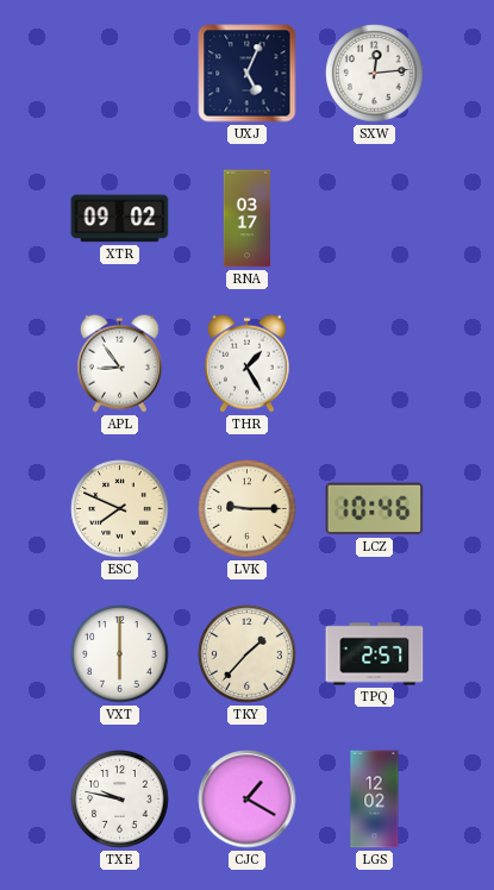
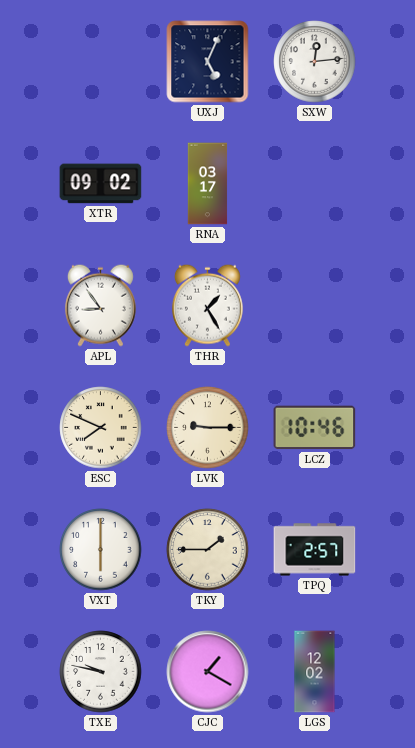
TKY: 1:37 -> 1:45 (208, 550)
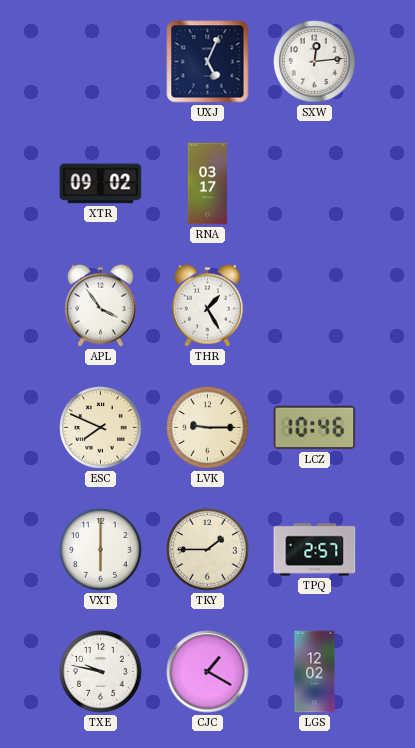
APL: 8:54 -> 3:54 (100, 305)
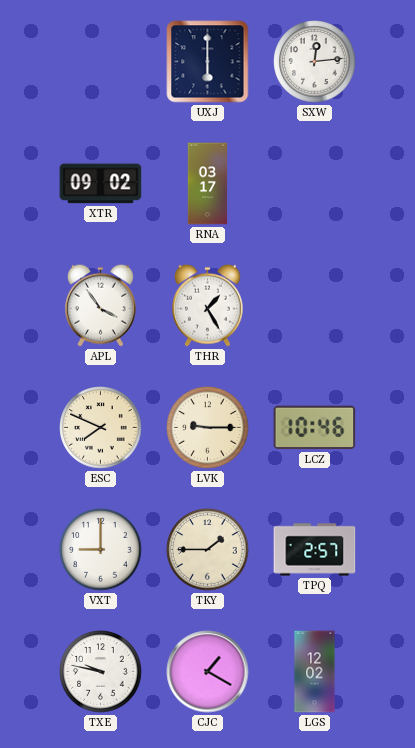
UXJ: 5:04 -> 6:00 (208, 62)
VXT: 6:00 -> 9:00 (101, 550)
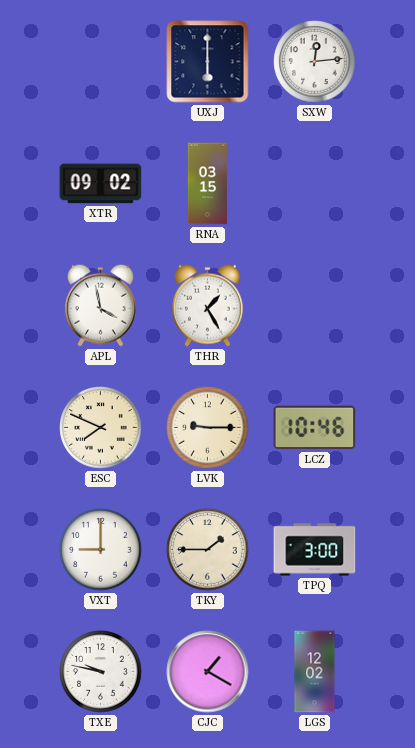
RNA: 03:17 -> 03:15 (208, 184)
APL: 3:54 -> 3:58 (100, 305)
TPQ: 2:57 -> 3:00 (315, 550)
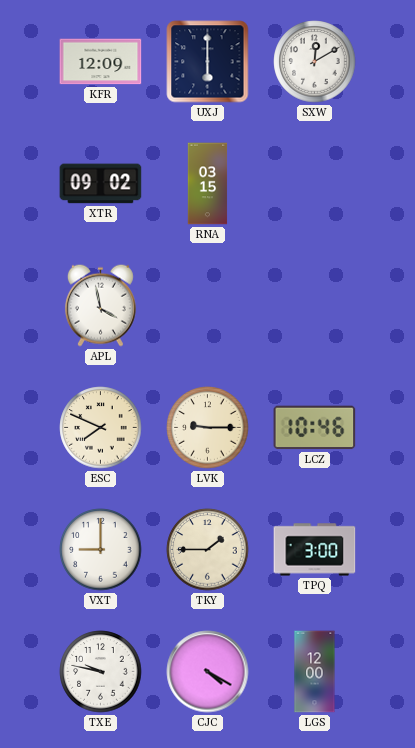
KFR: none -> 12:09 (101, 62)
SXW: 12:14 -> 12:10 (315, 62)
THR: 1:25 -> none (207, 305)
CJC: 1:20 -> 4:20 (208, 672)
LGS: 12:02 -> 12:00 (315, 672)
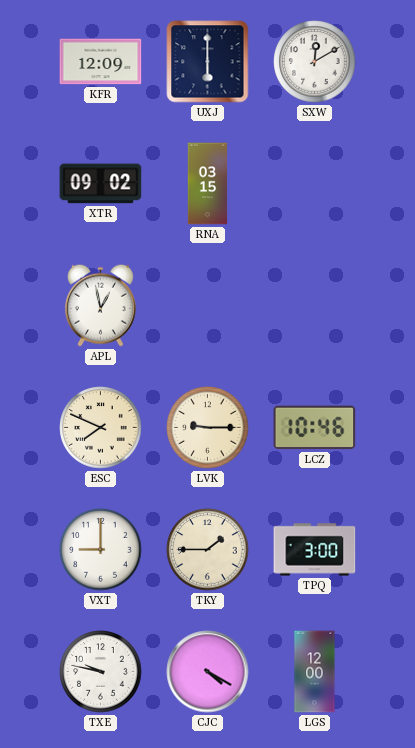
APL: 3:58 -> 12:58 (100, 305)
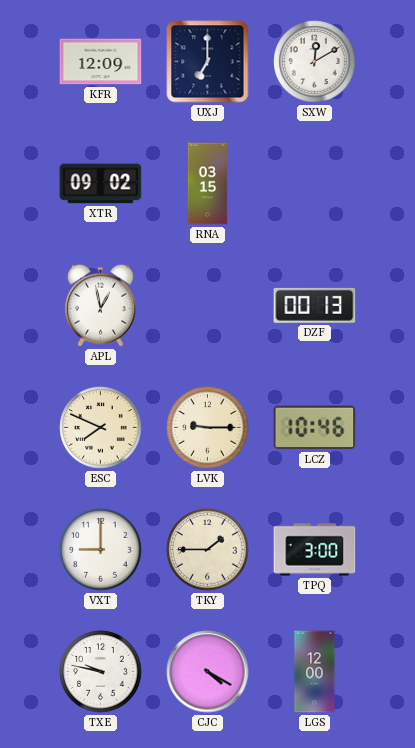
UXJ: 6:00 -> 7:00 (208, 62)
DZF: none -> 00:13 (315, 305)
